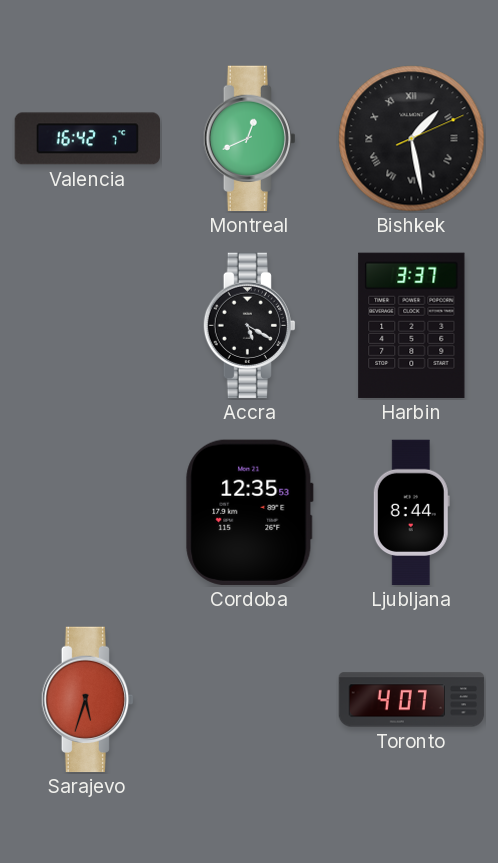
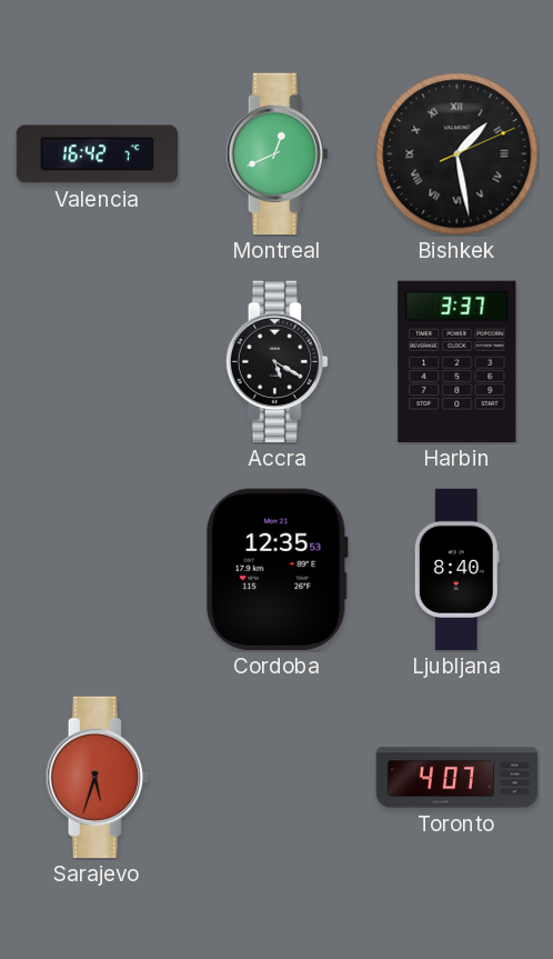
Ljubljana: 8:44 -> 8:40 (456, 570)
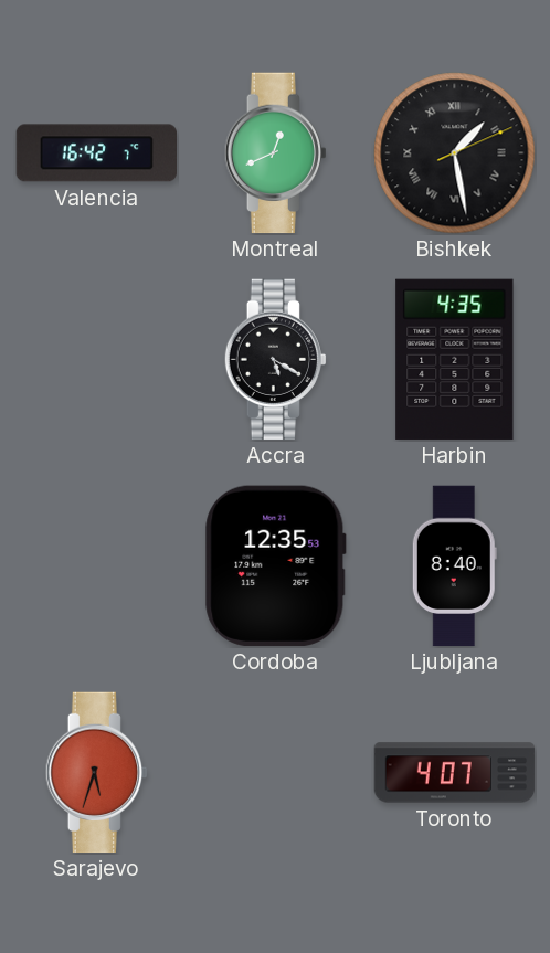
Harbin: 3:37 -> 4:35 (455, 359)
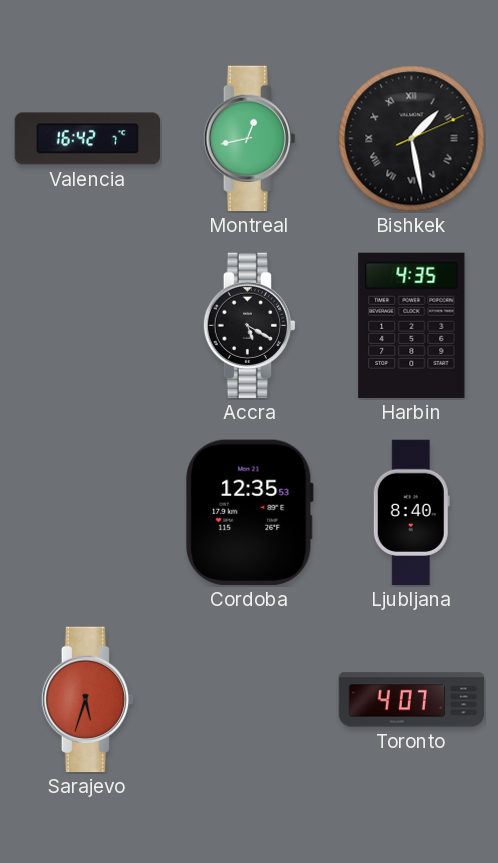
Montreal: 12:41 -> 12:43 (249, 139)
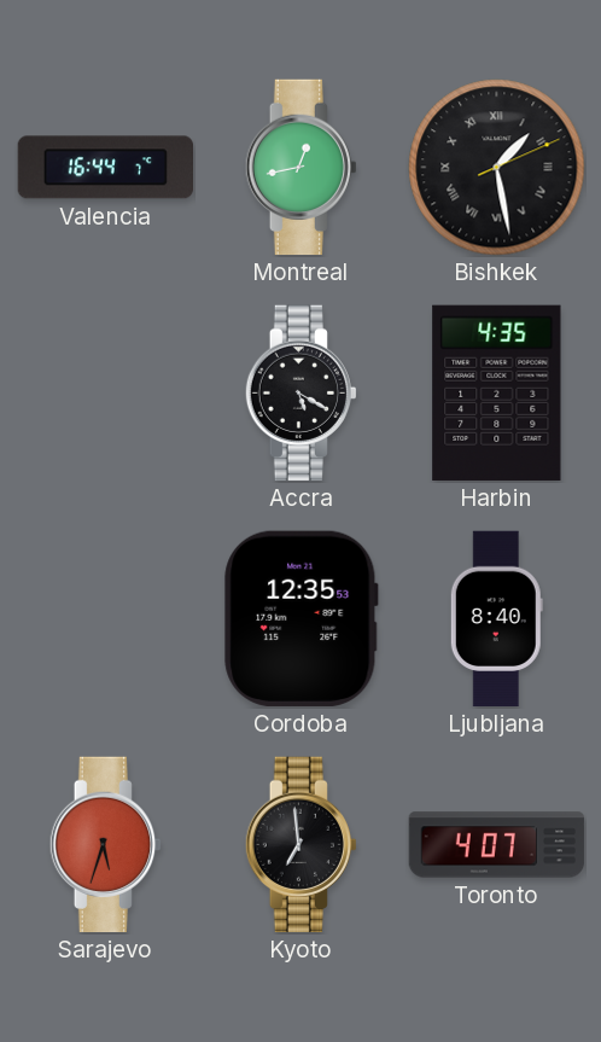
Valencia: 16:42 -> 16:44 (106, 168)
Kyoto: none -> 6:59 (300, 845)
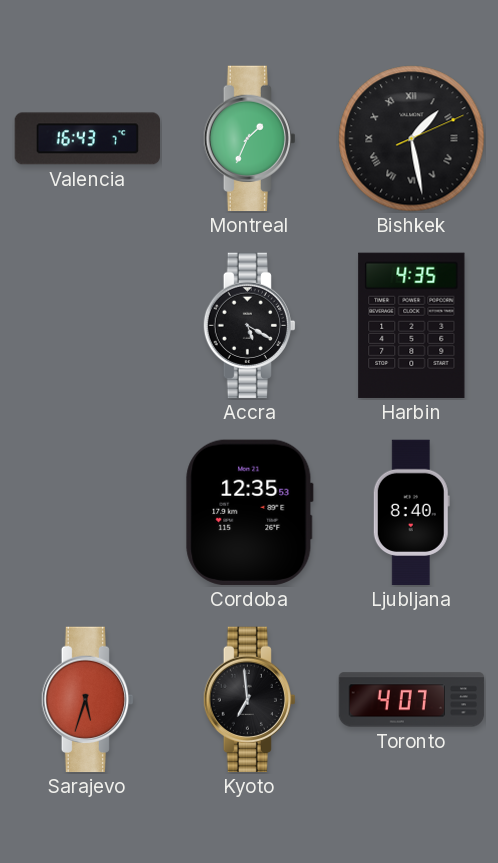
Valencia: 16:44 -> 16:43 (88, 139)
Montreal: 12:43 -> 1:34 (249, 139)
